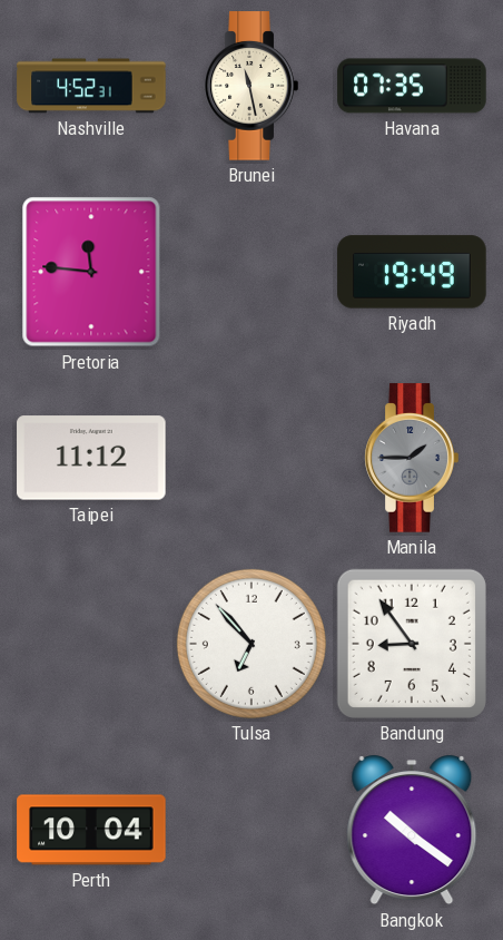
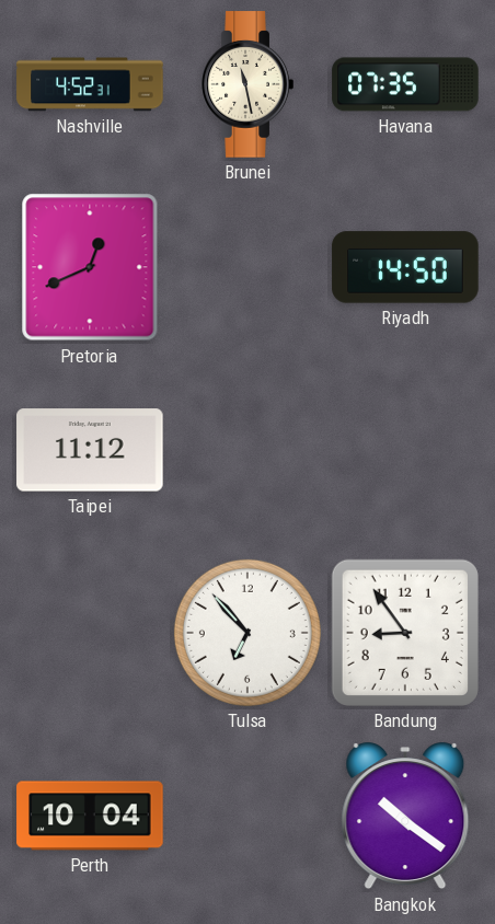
Pretoria: 11:46 -> 12:41 (90, 267)
Riyadh: 19:49 -> 14:50 (405, 267)
Manila: 1:45 -> none (412, 458)
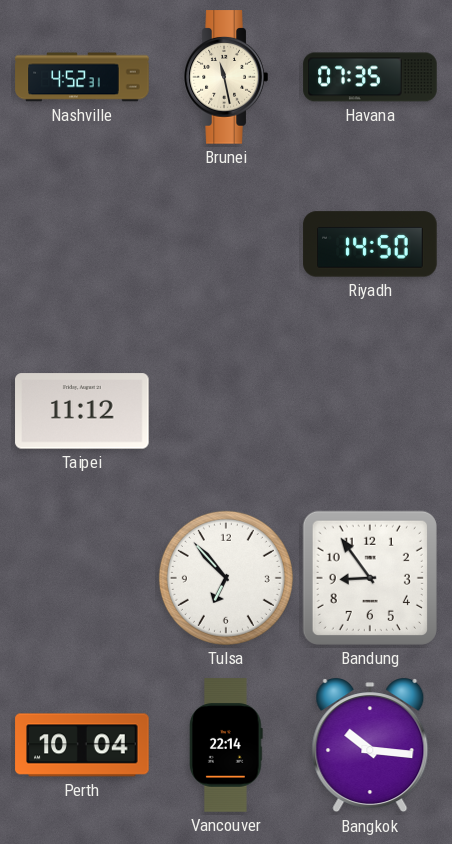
Pretoria: 12:41 -> none (90, 267)
Vancouver: none -> 22:14 (226, 745)
Bangkok: 10:21 -> 10:16 (370, 745)
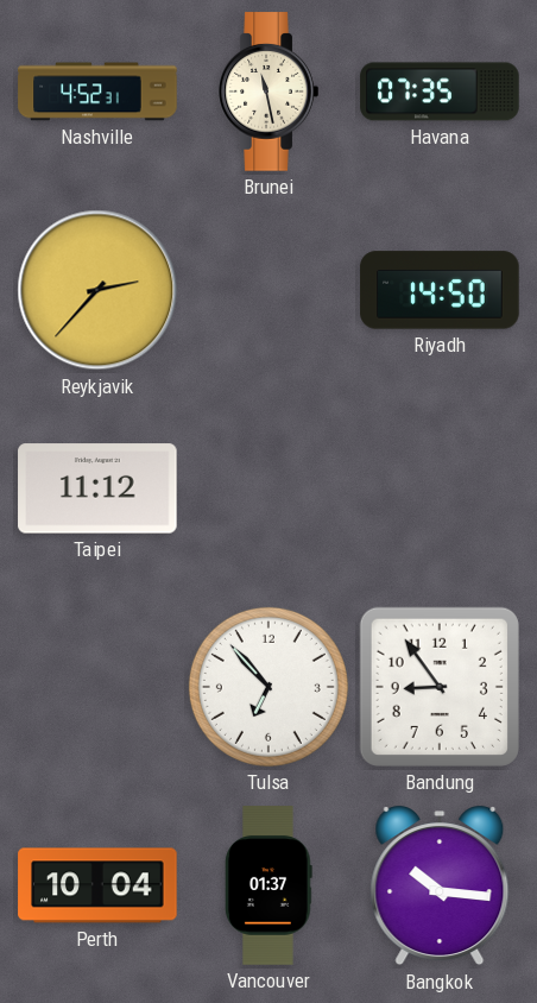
Reykjavik: none -> 2:37 (97, 290)
Vancouver: 22:14 -> 01:37 (268, 885)
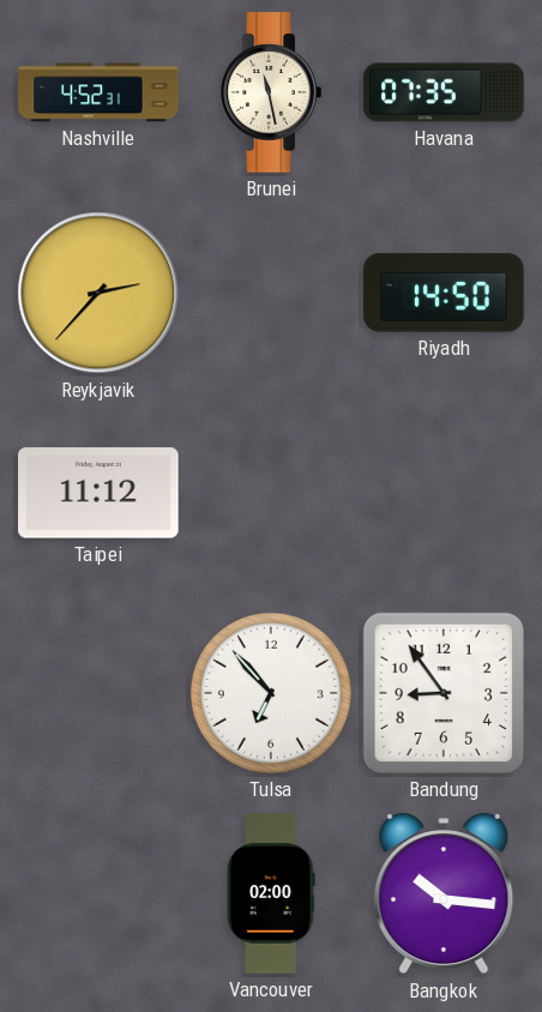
Perth: 10:04 -> none (97, 885)
Vancouver: 01:37 -> 02:00 (271, 893)
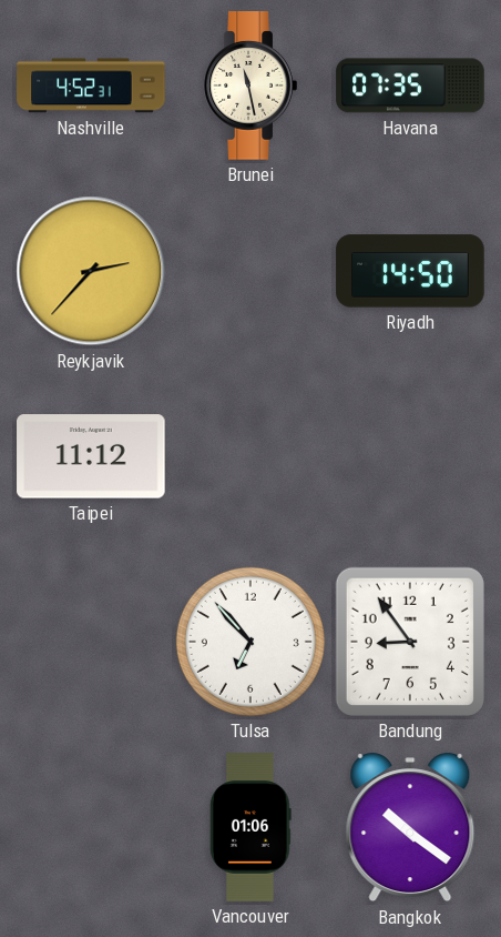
Vancouver: 02:00 -> 01:06 (250, 827)
Bangkok: 10:16 -> 10:21 (410, 827)
